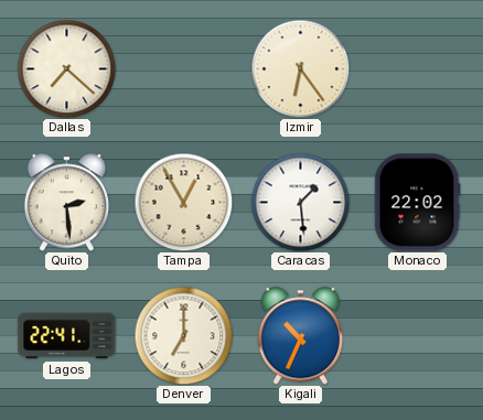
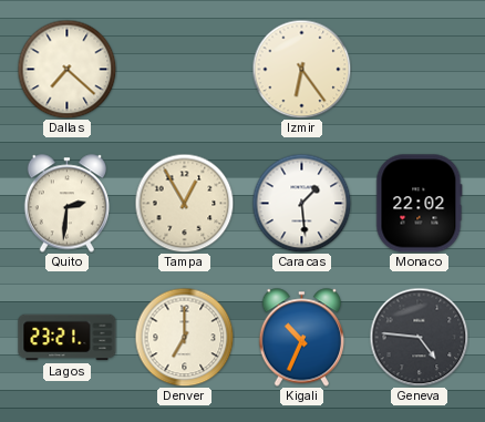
Quito: 2:29 -> 2:31 (68, 204)
Lagos: 22:41 -> 23:21 (68, 338)
Geneva: none -> 4:46 (419, 337)
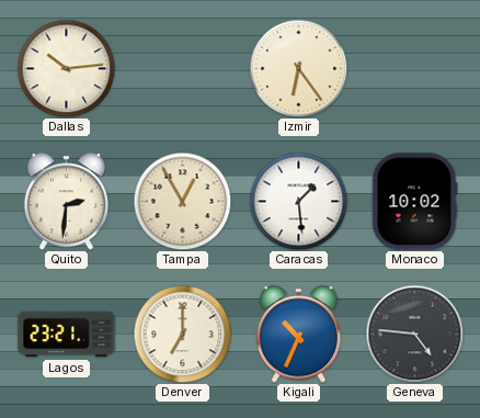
Dallas: 7:22 -> 10:14 (66, 68)
Monaco: 22:02 -> 10:02 (415, 202)
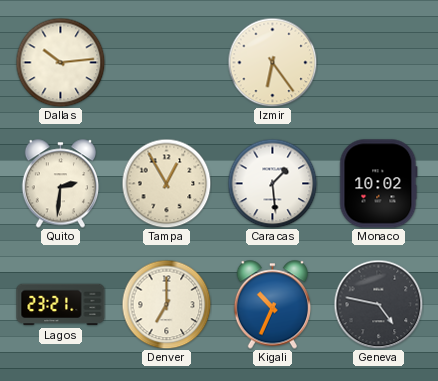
Geneva: 4:46 -> 4:47 (378, 304)
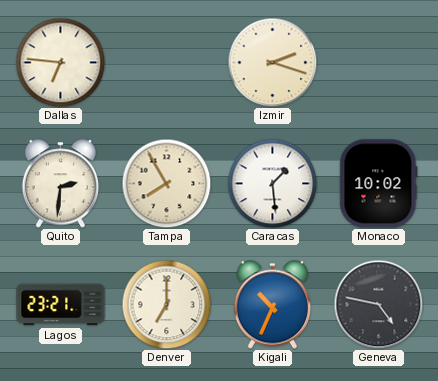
Dallas: 10:14 -> 6:46 (60, 62)
Izmir: 6:24 -> 2:18 (272, 62)
Tampa: 12:55 -> 7:55 (166, 183)
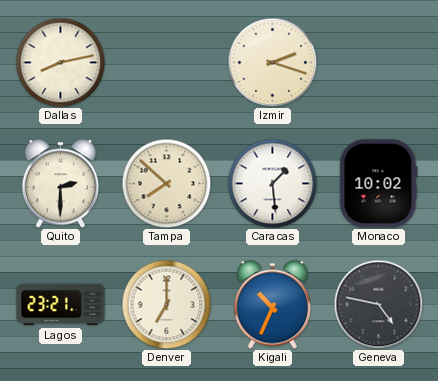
Dallas: 6:46 -> 8:13 (60, 62)
Quito: 2:31 -> 2:30 (61, 184)
Tampa: 7:55 -> 7:52 (166, 183)
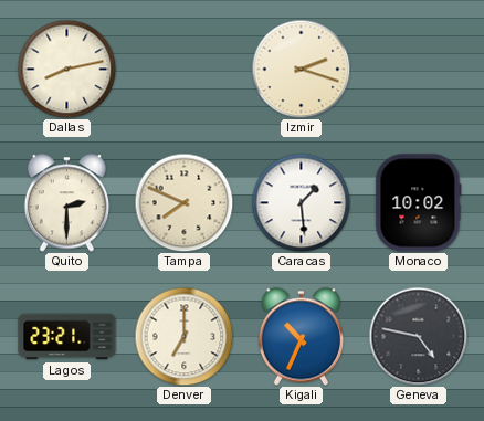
Tampa: 7:52 -> 7:49 (183, 202)
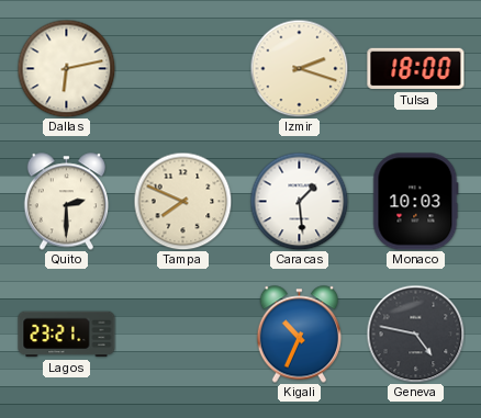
Dallas: 8:13 -> 6:13 (66, 68)
Tulsa: none -> 18:00 (416, 69)
Monaco: 10:02 -> 10:03 (416, 202)
Denver: 7:00 -> none (183, 336)
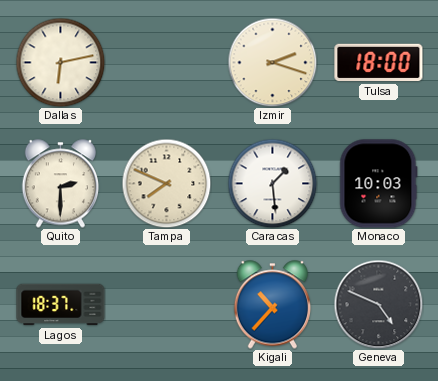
Lagos: 23:21 -> 18:37 (61, 305)
Kigali: 10:34 -> 10:37 (273, 305)
Geneva: 4:47 -> 4:49 (378, 304)
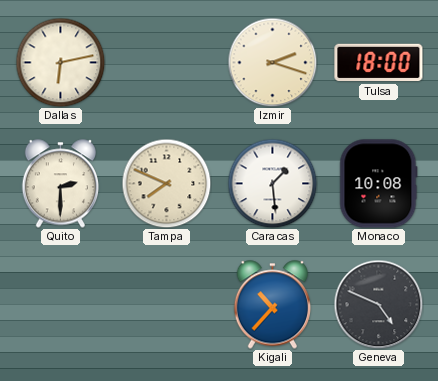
Monaco: 10:03 -> 10:08 (379, 184)
Lagos: 18:37 -> none (61, 305)
